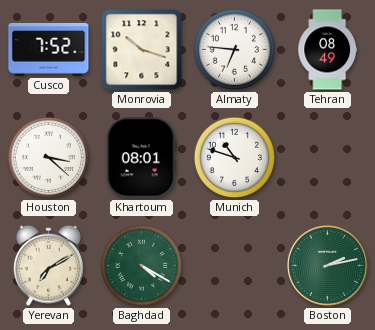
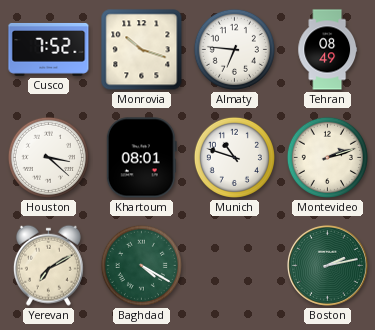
Montevideo: none -> 2:12 (327, 157)
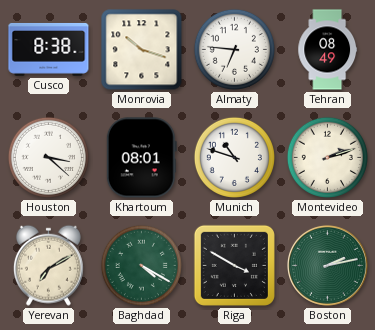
Cusco: 7:52 -> 8:38 (49, 49)
Riga: none -> 3:50 (234, 265)
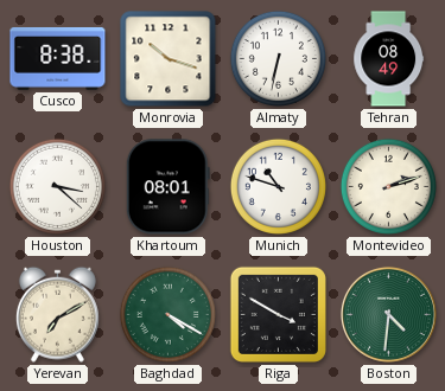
Almaty: 6:46 -> 6:32 (278, 58)
Boston: 2:13 -> 4:31 (388, 314)
